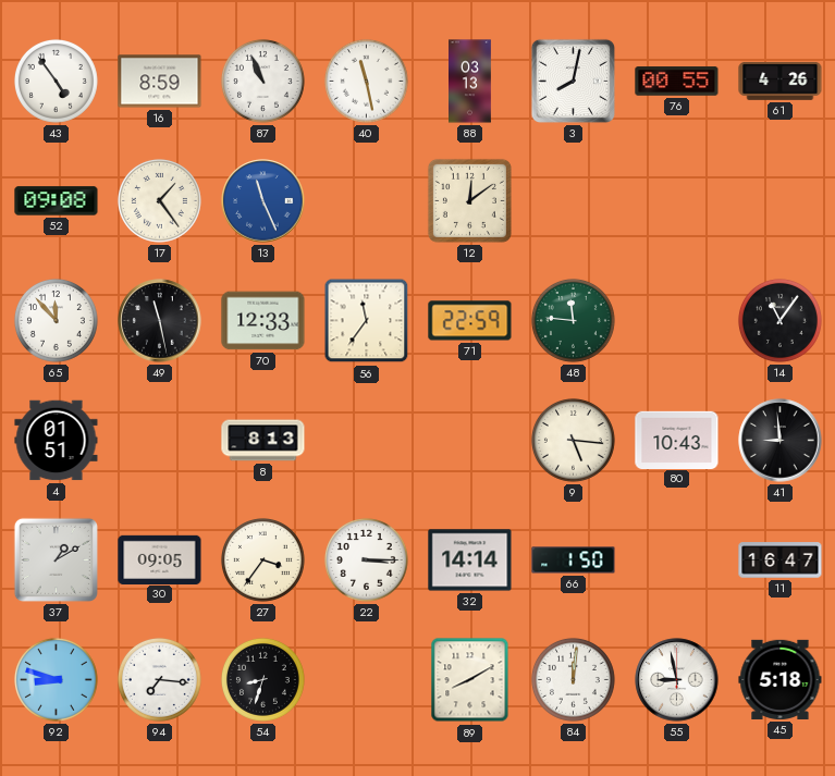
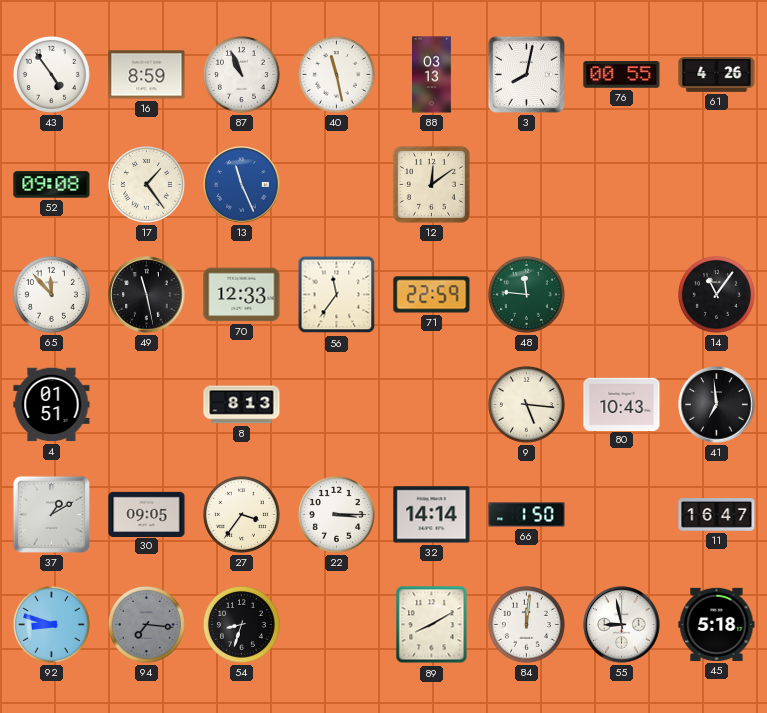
41: 8:59 -> 6:59 (717, 405)
94 dial: white -> grey (146, 624)
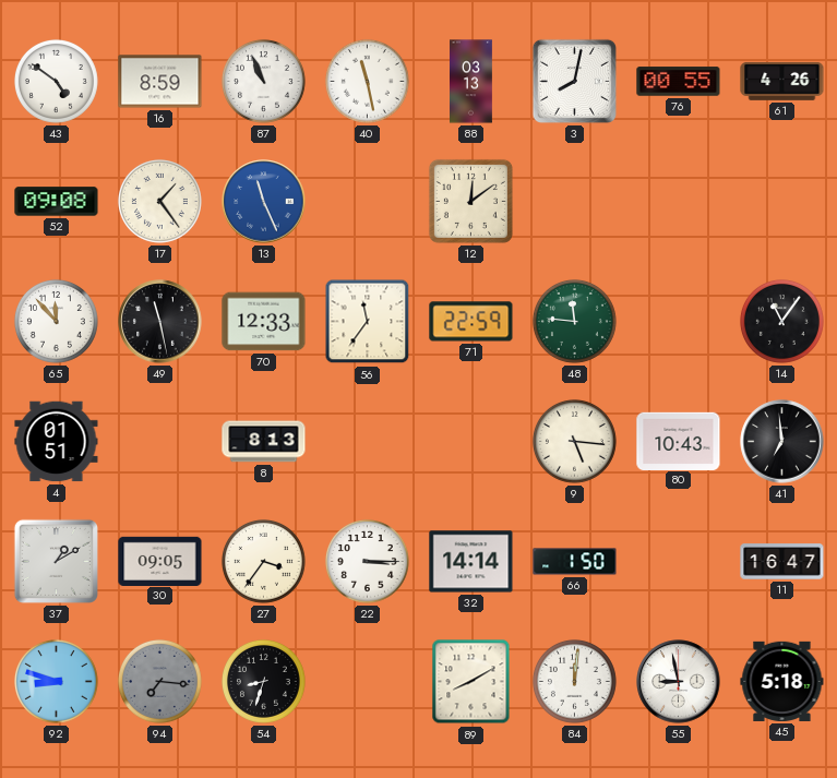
43: 4:54 -> 4:51 (56, 81)
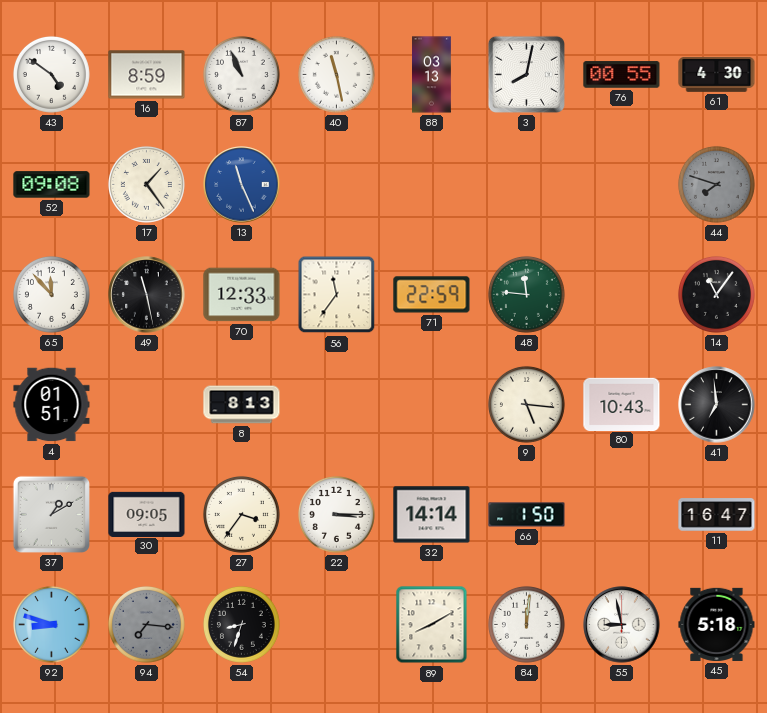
61: 4:26 -> 4:30 (717, 74)
12: 12:09 -> none (470, 201)
44: none -> 7:48 (716, 184)
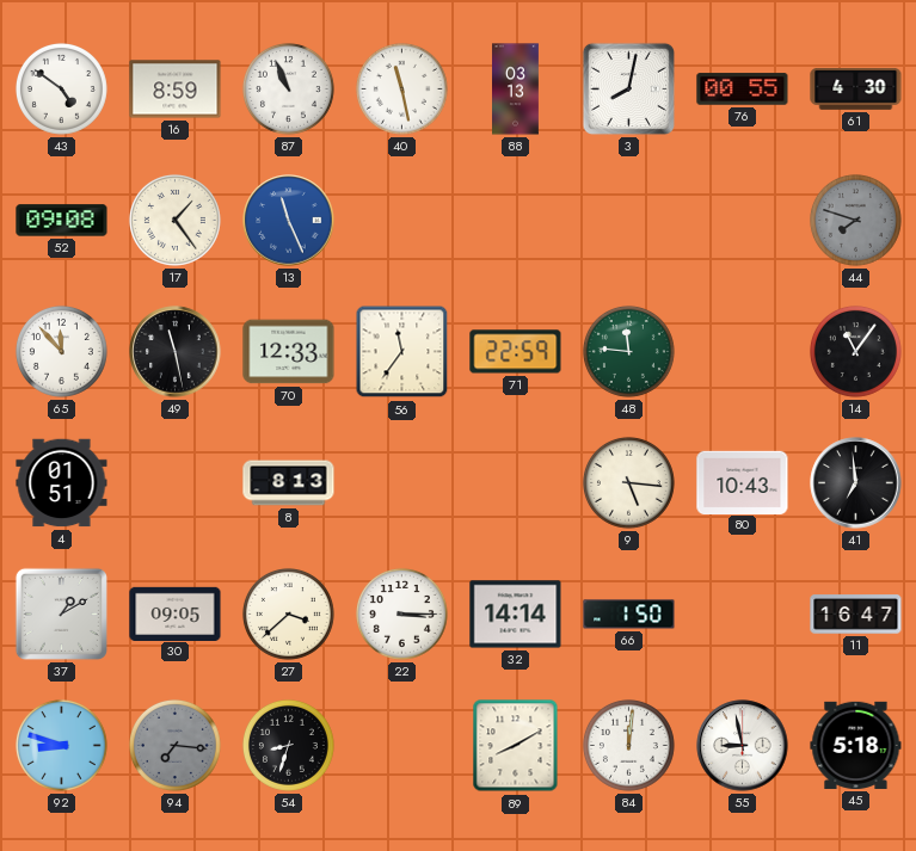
27: 3:36 -> 3:38 (288, 613)
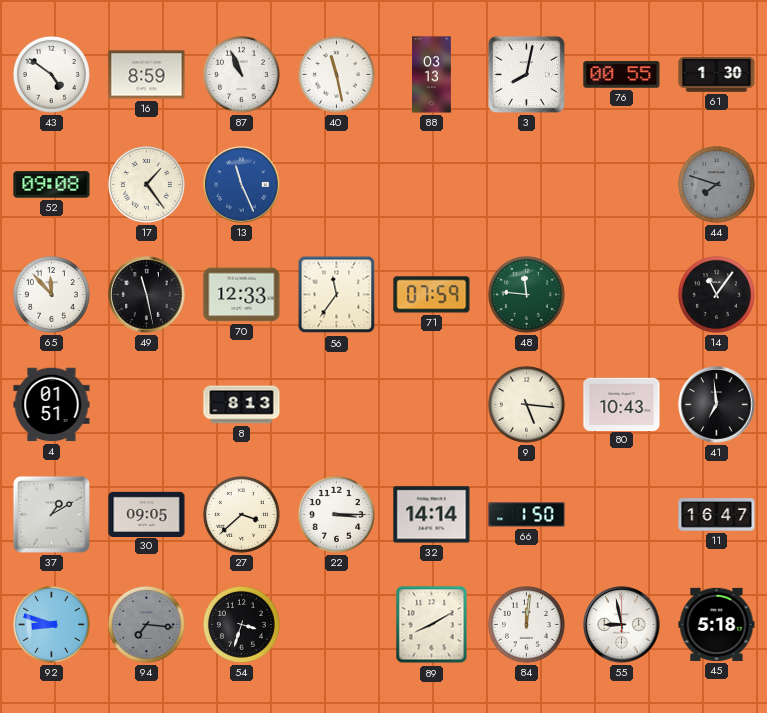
61: 4:30 -> 1:30 (717, 74)
71: 22:59 -> 07:59 (432, 295)
54: 8:33 -> 3:33 (241, 624)
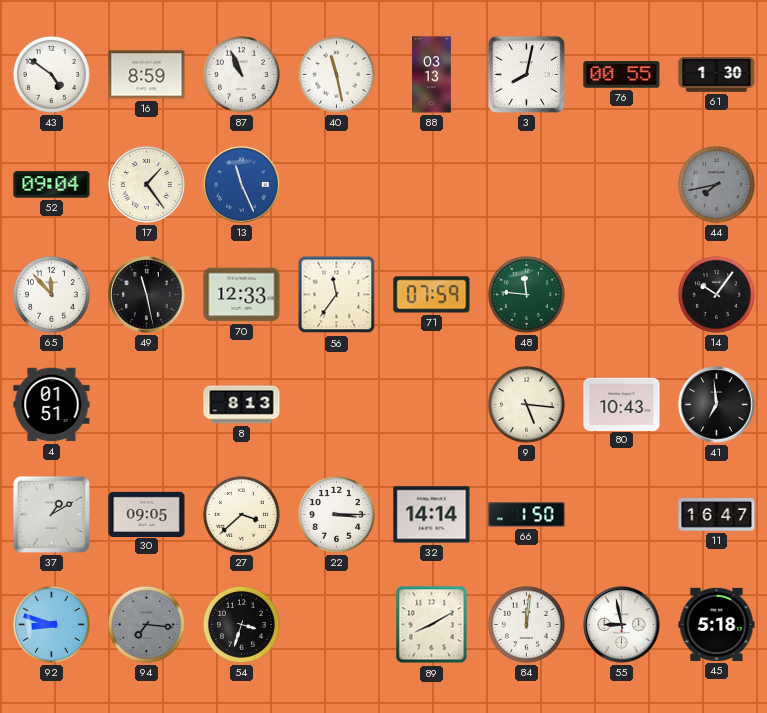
52: 09:08 -> 09:04 (52, 185)
44: 7:48 -> 7:43 (716, 184)
14: 11:06 -> 10:06 (716, 294)
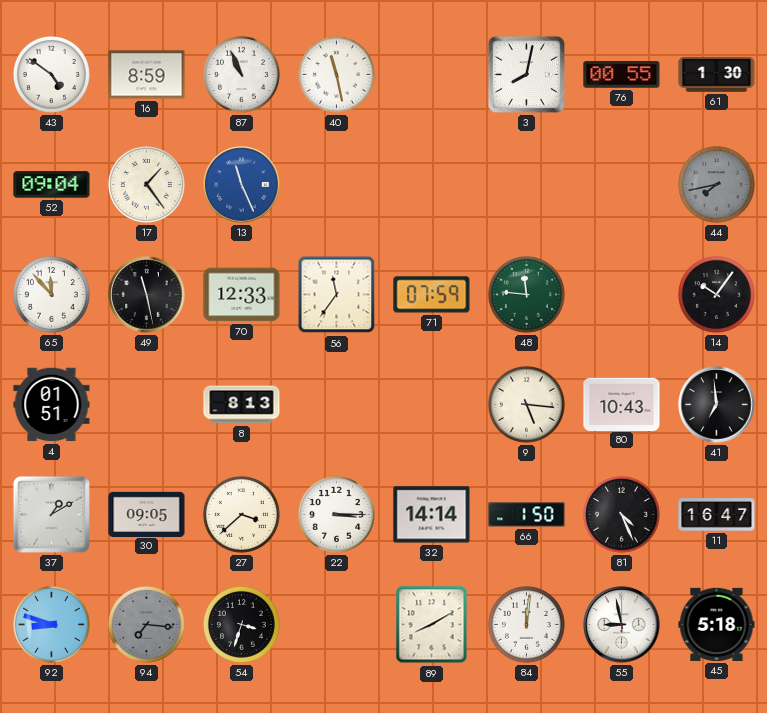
88: 03:13 -> none (432, 75)
81: none -> 4:26 (621, 514)
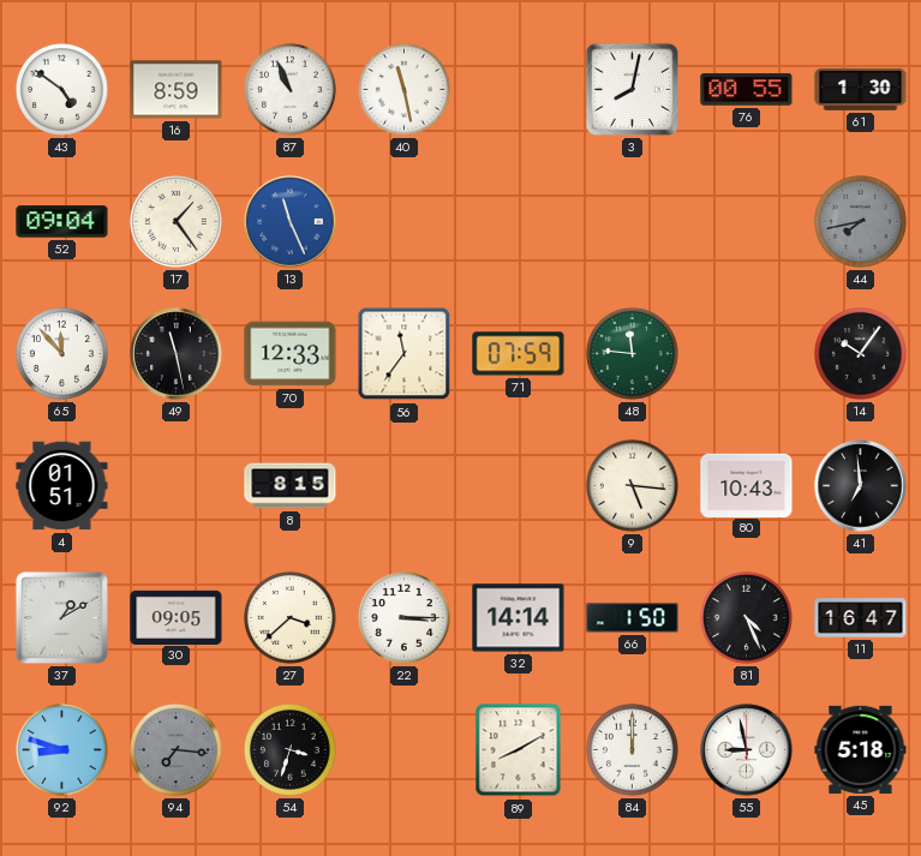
8: 8:13 -> 8:15 (291, 486)
84: 12:01 -> 12:00 (632, 749)
